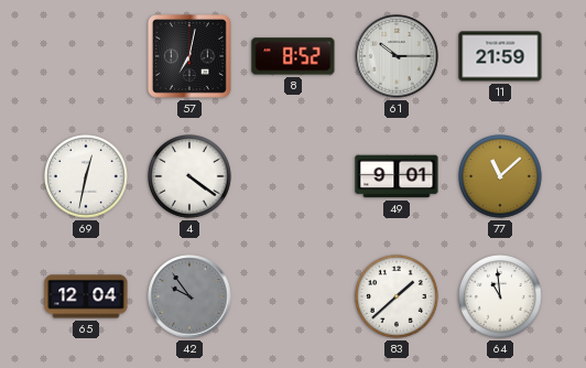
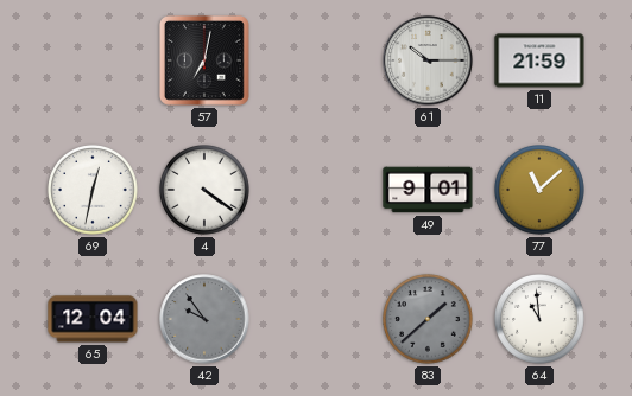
8: 8:52 -> none (293, 56)
83 dial: white -> grey (429, 320)
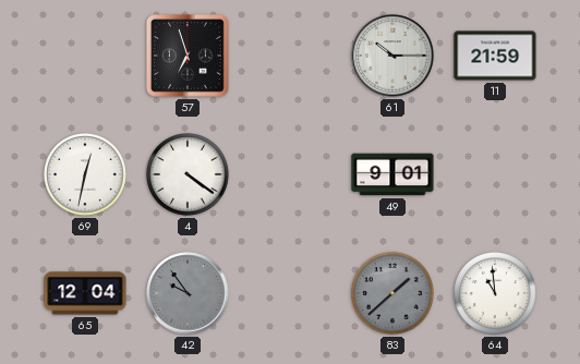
57: 7:02 -> 6:57 (188, 56)
77: 11:08 -> none (541, 191)
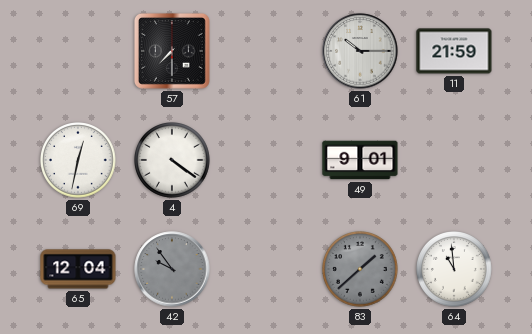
57: 6:57 -> 7:30 (172, 51)
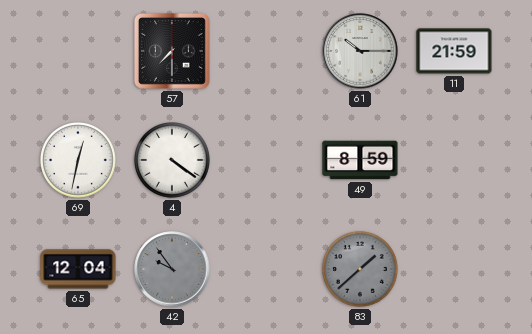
49: 9:01 -> 8:59 (360, 160)
64: 10:59 -> none (455, 270)
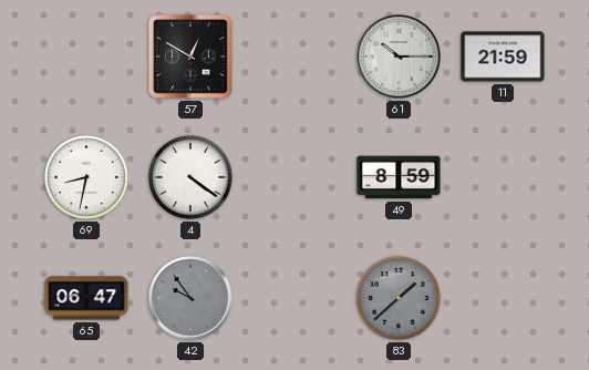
57: 7:30 -> 12:50 (190, 56)
69: 12:32 -> 8:32 (87, 178)
65: 12:04 -> 06:47 (86, 298)
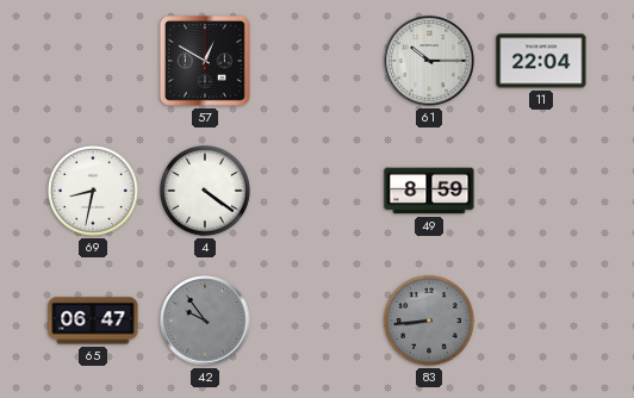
11: 21:59 -> 22:04 (541, 61)
83: 1:38 -> 8:44 (430, 322)
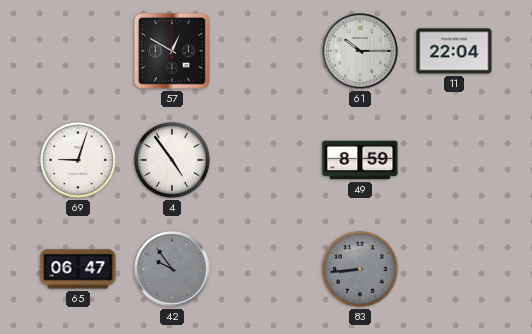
69: 8:32 -> 9:03 (79, 161)
4: 4:21 -> 4:54 (173, 161)
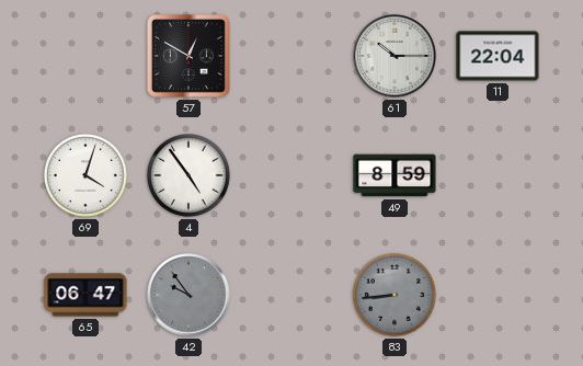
69: 9:03 -> 4:03 (87, 176)
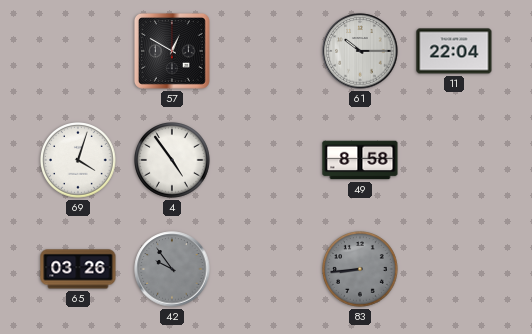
49: 8:59 -> 8:58 (360, 160)
65: 06:47 -> 03:26 (78, 269)
